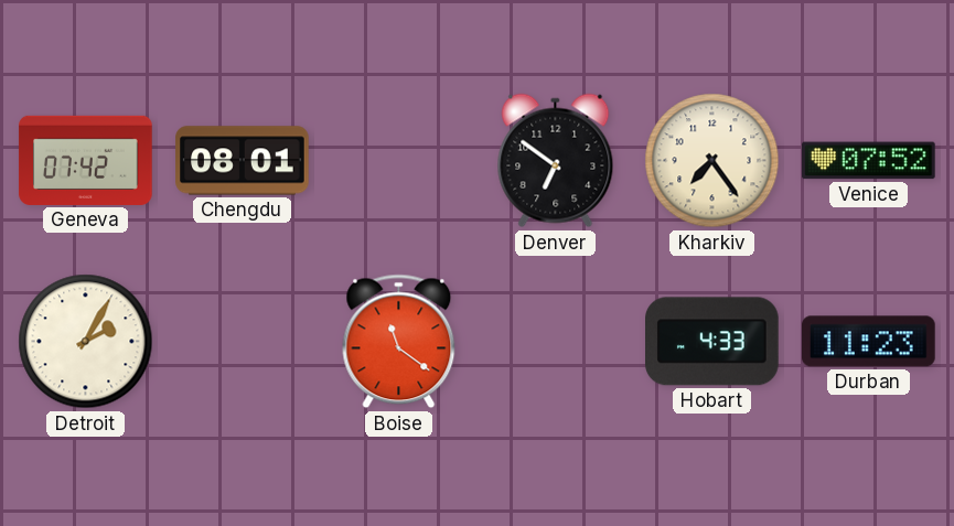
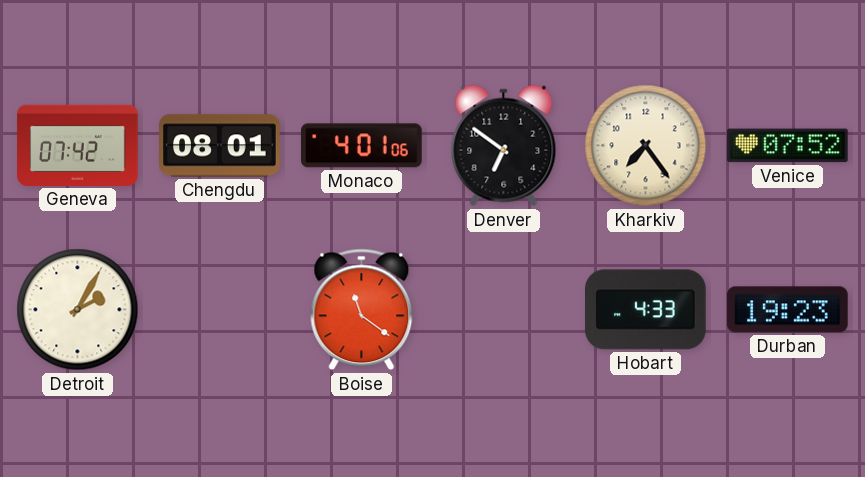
Monaco: none -> 4:01 (362, 146)
Durban: 11:23 -> 19:23 (788, 310)
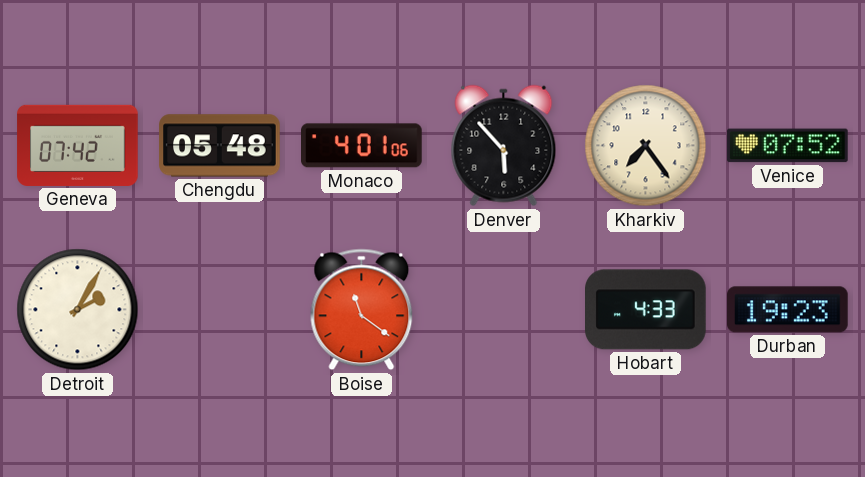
Chengdu: 08:01 -> 05:48 (220, 146)
Denver: 6:51 -> 5:53 (504, 146)
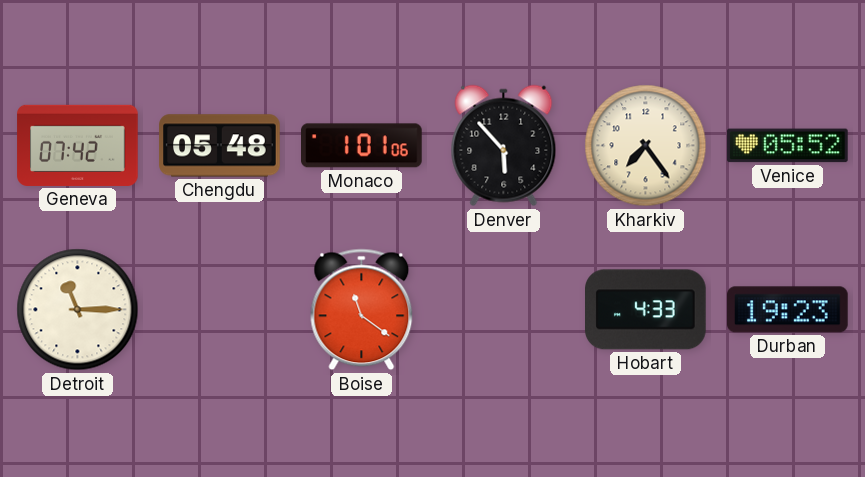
Monaco: 4:01 -> 1:01 (362, 146)
Venice: 07:52 -> 05:52 (788, 146)
Detroit: 2:05 -> 11:15 (78, 310)
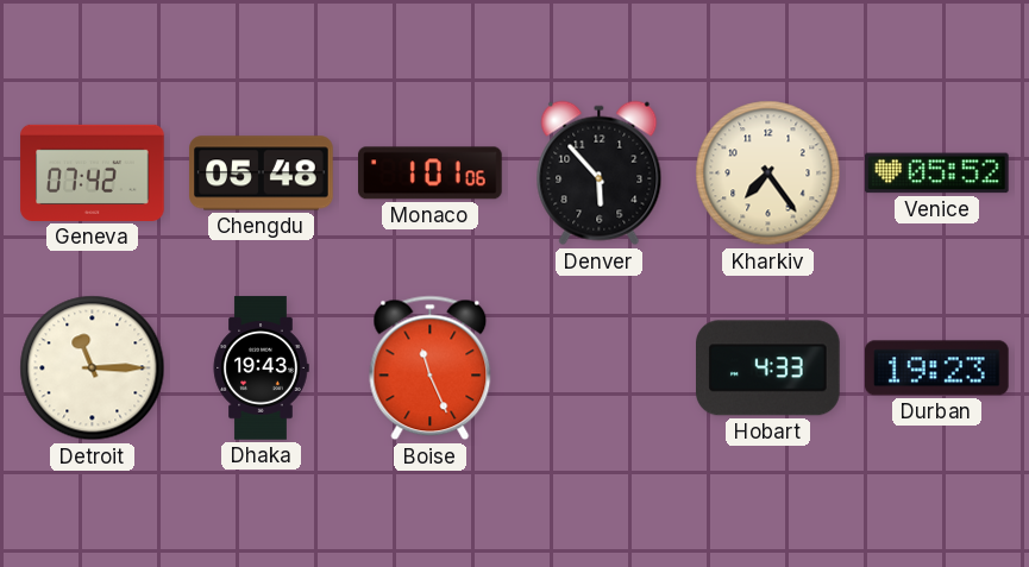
Dhaka: none -> 19:43 (261, 368)
Boise: 11:21 -> 11:26 (431, 368)
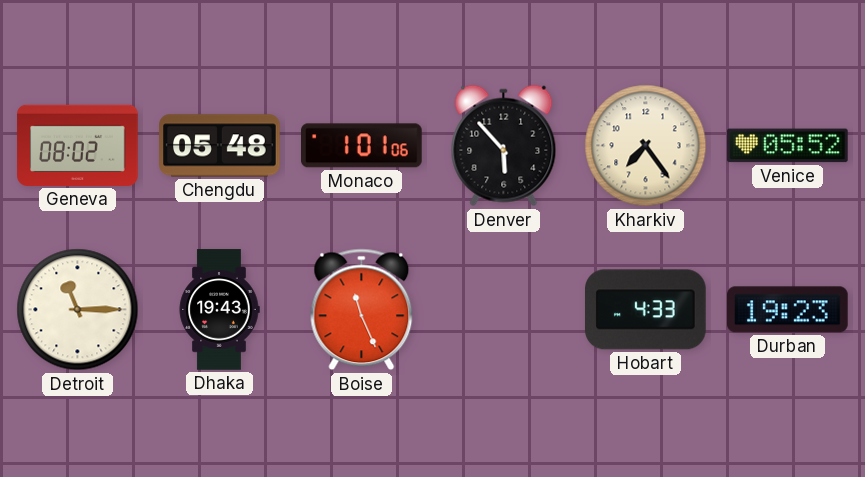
Geneva: 07:42 -> 08:02 (78, 145)
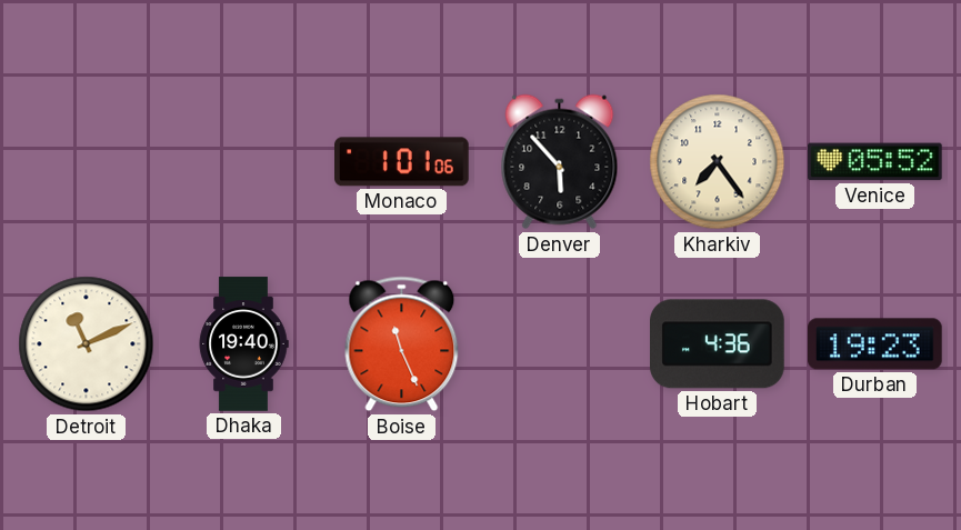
Geneva: 08:02 -> none (78, 145)
Chengdu: 05:48 -> none (220, 146)
Detroit: 11:15 -> 11:11 (87, 344)
Dhaka: 19:43 -> 19:40 (243, 344)
Hobart: 4:33 -> 4:36 (718, 344)
